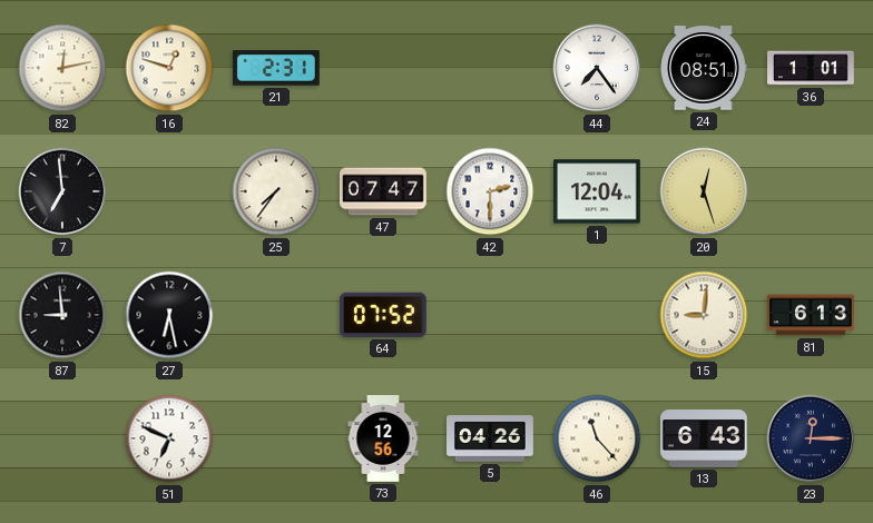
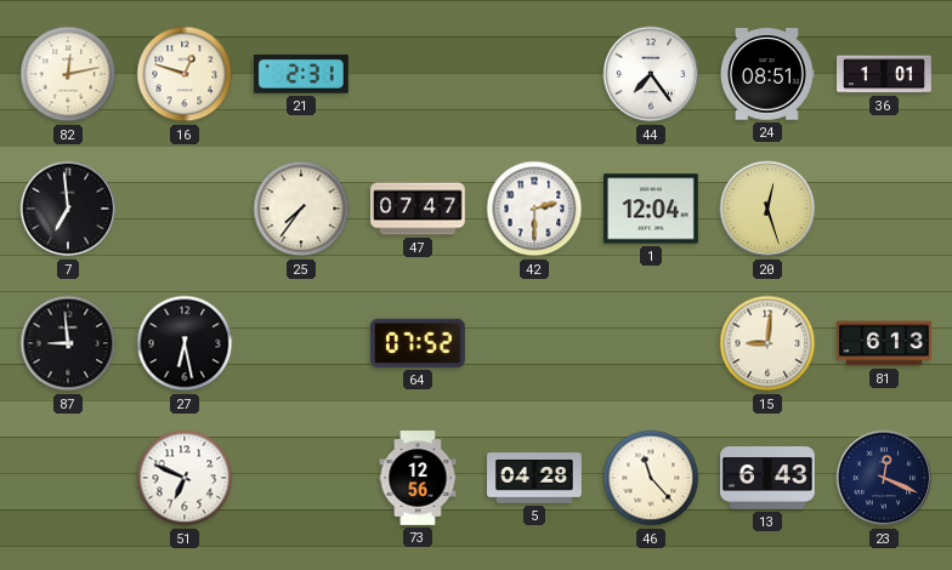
5: 04:26 -> 04:28 (535, 478)
23: 12:15 -> 12:19 (884, 478)
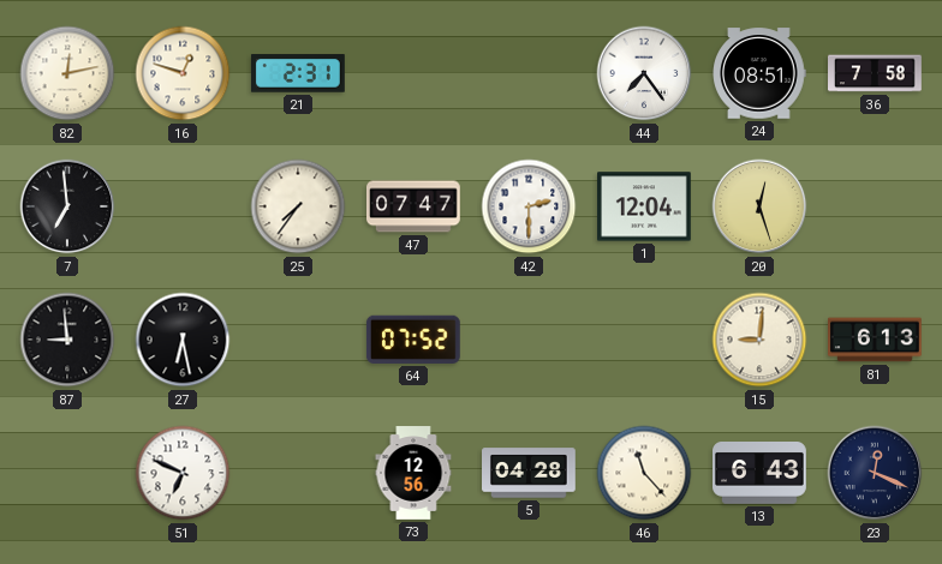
36: 1:01 -> 7:58 (876, 73)
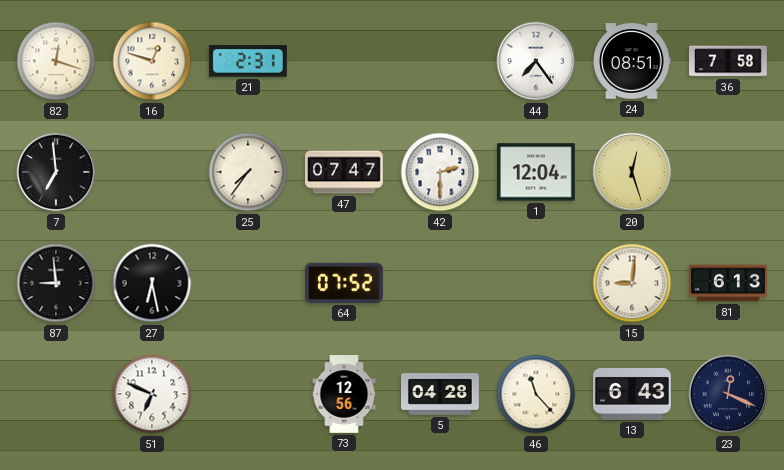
82: 12:13 -> 12:18 (56, 61)
